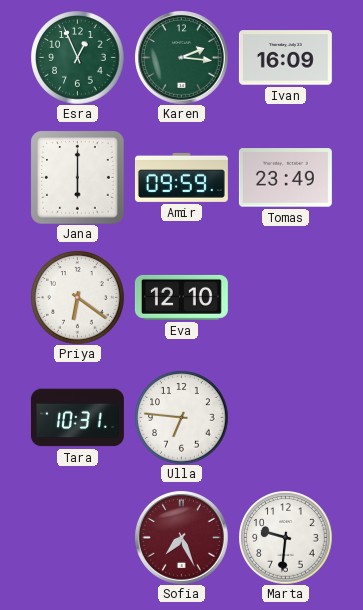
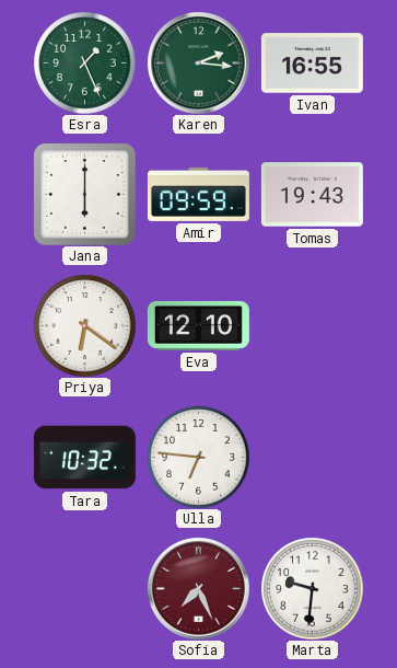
Esra: 12:56 -> 1:26 (84, 62)
Ivan: 16:09 -> 16:55 (312, 64)
Tomas: 23:49 -> 19:43 (312, 195)
Tara: 10:31 -> 10:32 (84, 458)
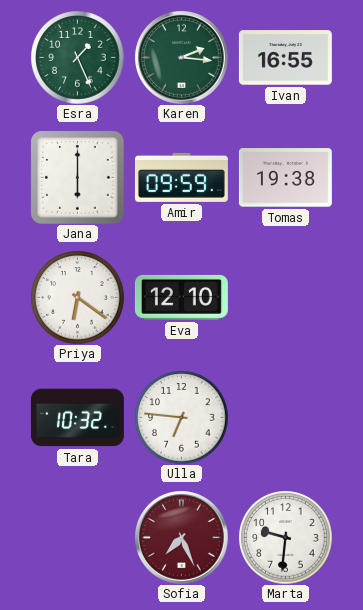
Tomas: 19:43 -> 19:38 (285, 178)
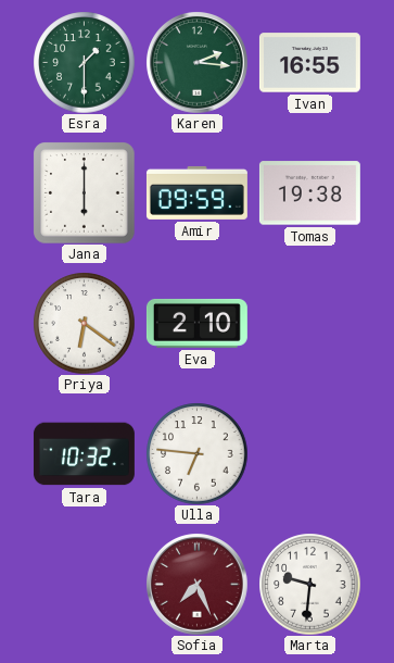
Esra: 1:26 -> 1:30 (84, 62)
Eva: 12:10 -> 2:10 (196, 323)
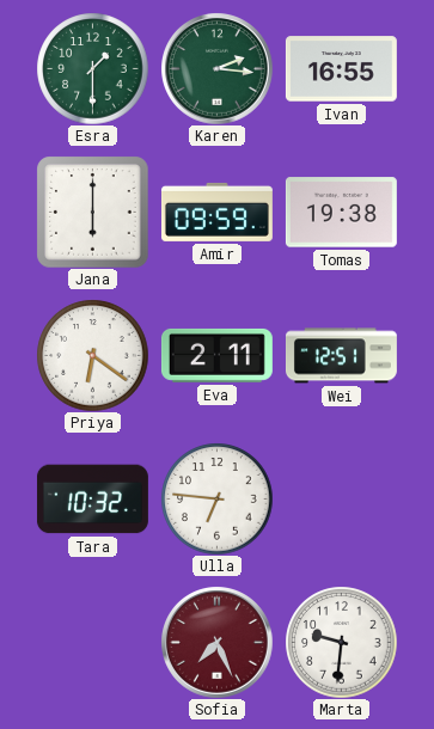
Eva: 2:10 -> 2:11 (216, 355)
Wei: none -> 12:51 (341, 356)
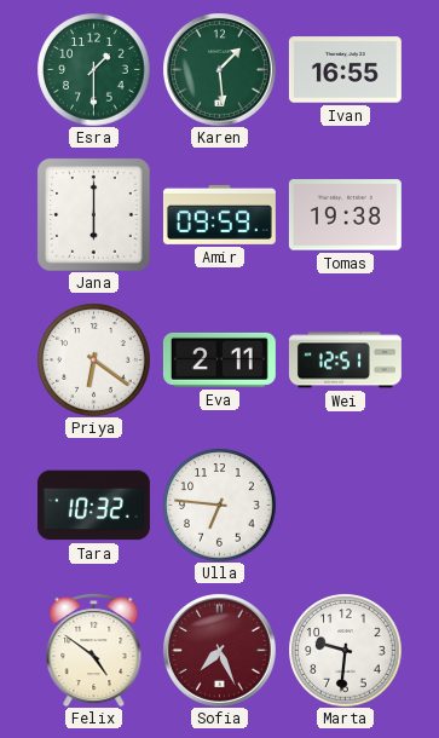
Karen: 2:16 -> 1:29 (220, 70)
Felix: none -> 4:51 (94, 650)
